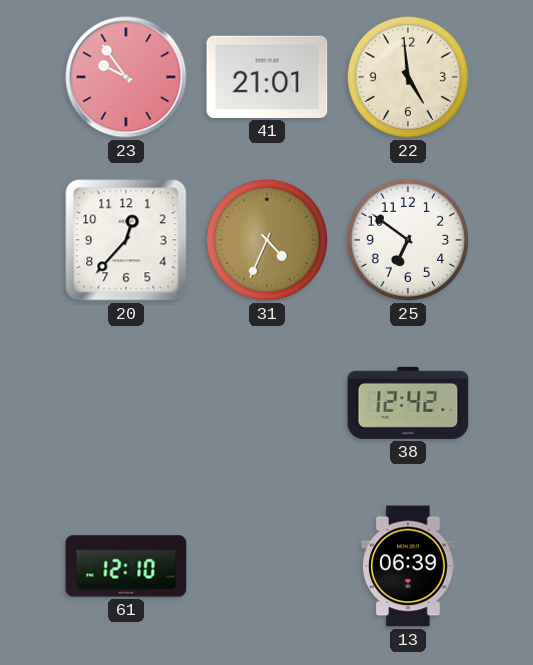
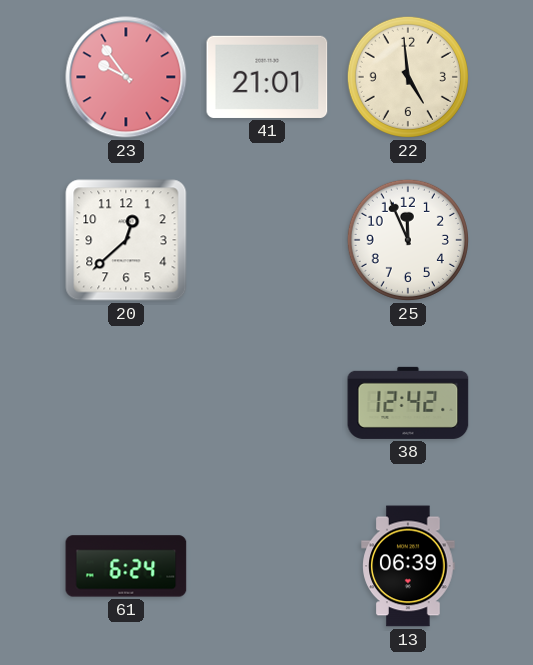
20: 12:37 -> 12:38 (126, 240)
31: 4:34 -> none (267, 240)
25: 6:51 -> 11:56 (408, 240)
61: 12:10 -> 6:24 (126, 566)
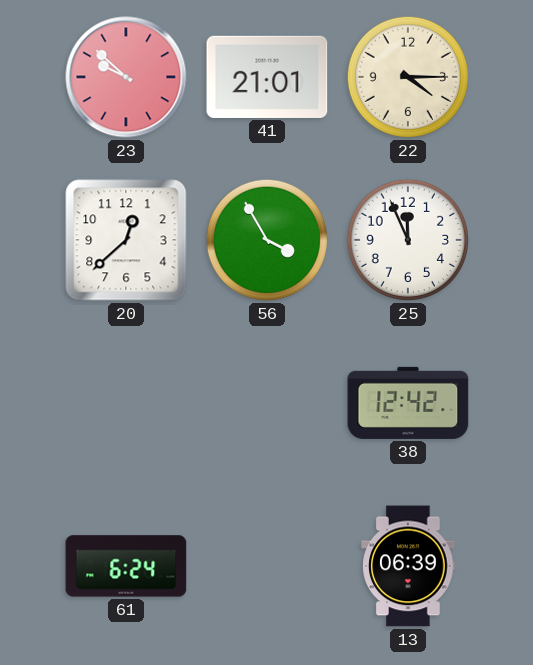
23: 9:54 -> 9:52 (126, 77)
22: 4:59 -> 4:15 (408, 77)
56: none -> 3:55 (267, 240)
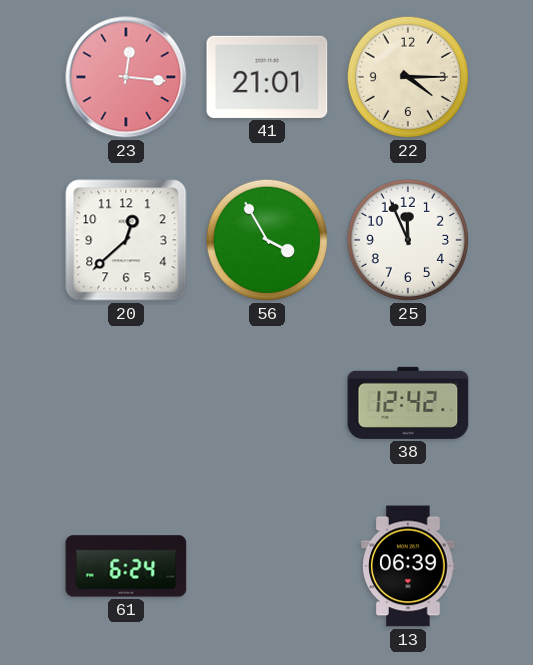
23: 9:52 -> 12:16 (126, 77)
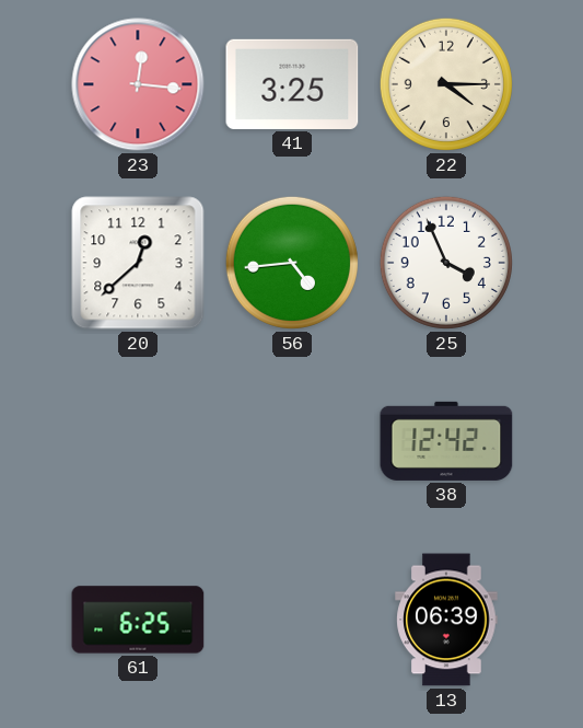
41: 21:01 -> 3:25 (292, 84)
56: 3:55 -> 4:44 (292, 263)
25: 11:56 -> 3:56 (446, 263)
61: 6:24 -> 6:25 (138, 620)
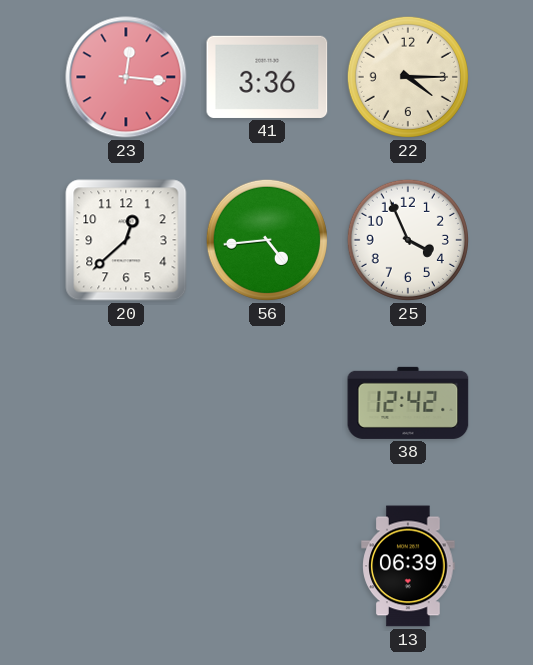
41: 3:25 -> 3:36 (267, 77)
61: 6:25 -> none (138, 620)
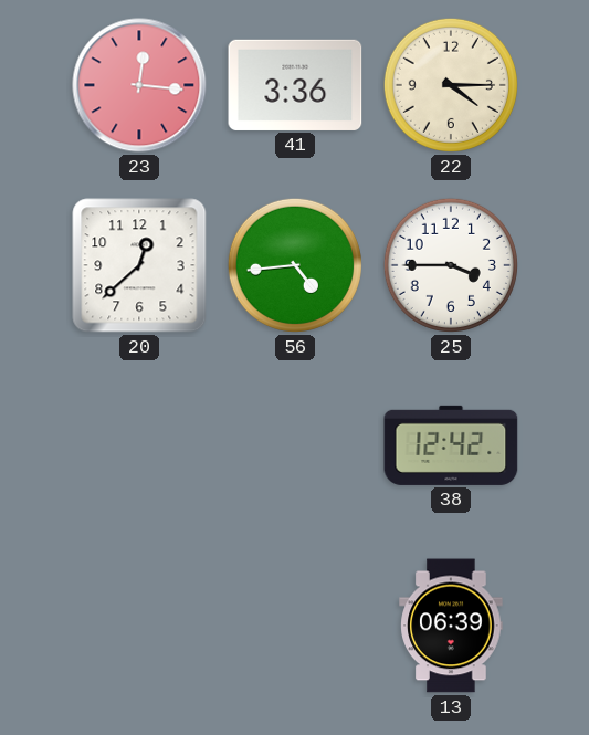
25: 3:56 -> 3:45 (451, 265)
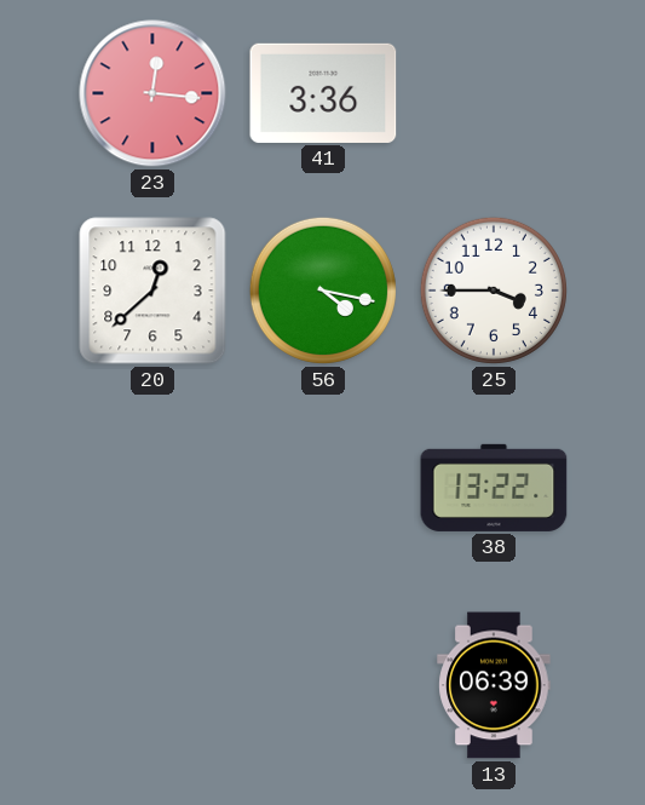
22: 4:15 -> none (451, 85)
56: 4:44 -> 4:17 (323, 291)
38: 12:42 -> 13:22 (494, 488)
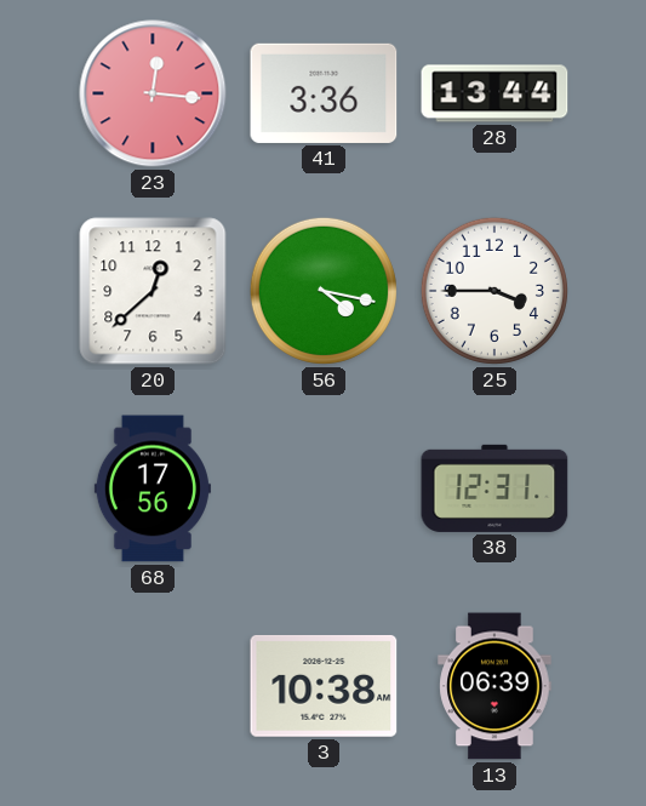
28: none -> 13:44 (494, 93)
68: none -> 17:56 (153, 488)
38: 13:22 -> 12:31 (494, 488)
3: none -> 10:38 (324, 686)
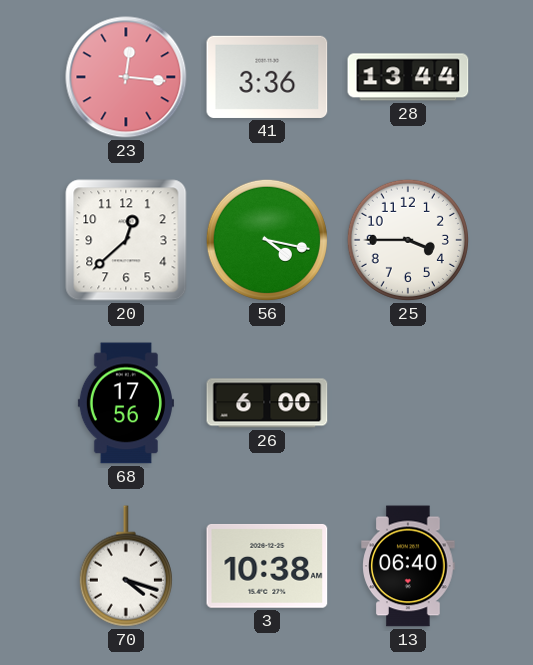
26: none -> 6:00 (267, 403)
38: 12:31 -> none (494, 488)
70: none -> 4:18 (126, 566)
13: 06:39 -> 06:40 (408, 566)
